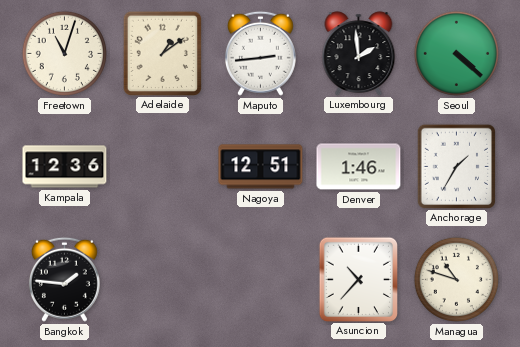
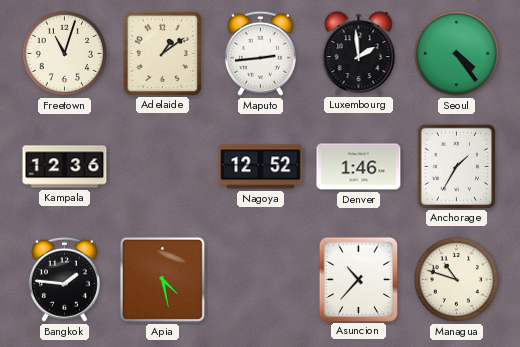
Seoul: 4:22 -> 4:24 (456, 53)
Nagoya: 12:51 -> 12:52 (261, 167)
Apia: none -> 4:28 (162, 279)
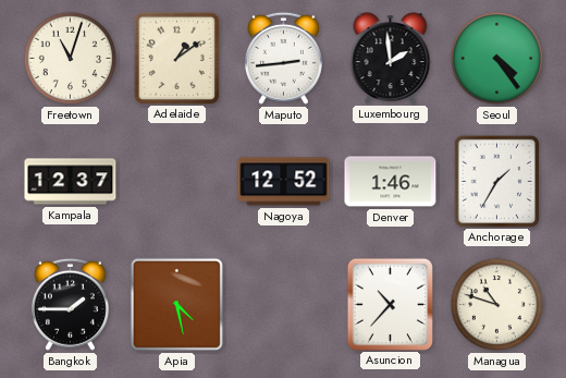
Kampala: 12:36 -> 12:37 (71, 182)
Bangkok: 1:46 -> 1:45 (70, 304)
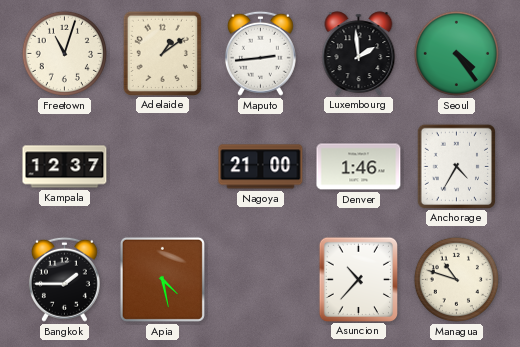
Nagoya: 12:52 -> 21:00 (261, 167)
Anchorage: 1:35 -> 4:35 (456, 166)
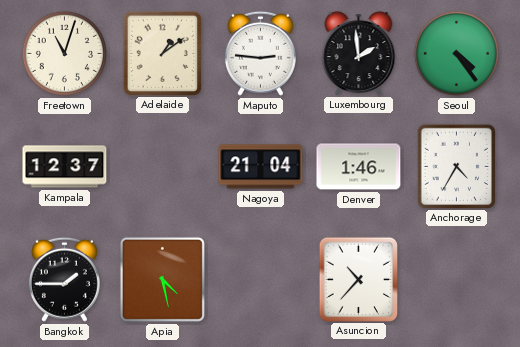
Maputo: 2:44 -> 2:46 (260, 53)
Nagoya: 21:00 -> 21:04 (261, 167)
Managua: 10:48 -> none (456, 279)
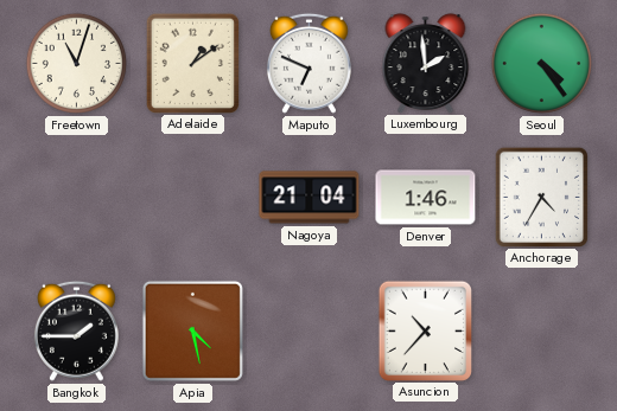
Maputo: 2:46 -> 6:49 (308, 63)
Kampala: 12:37 -> none (65, 167)
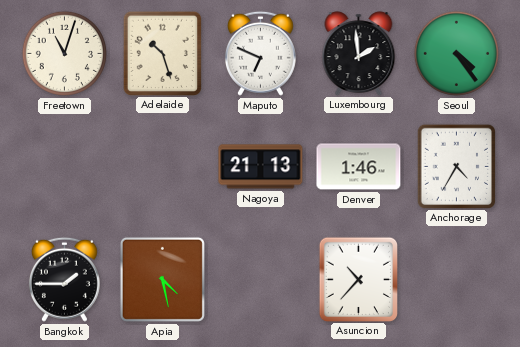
Adelaide: 1:09 -> 10:27 (162, 53)
Nagoya: 21:04 -> 21:13 (261, 167)
